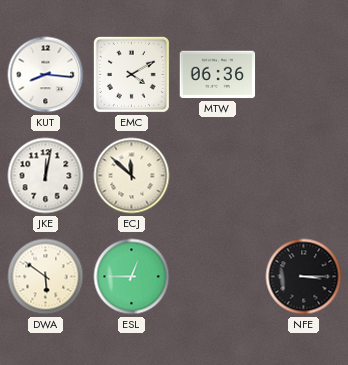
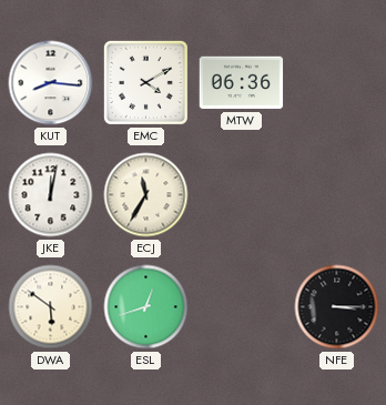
ECJ: 11:52 -> 11:35 (146, 195)
ESL: 12:45 -> 12:42 (146, 307)
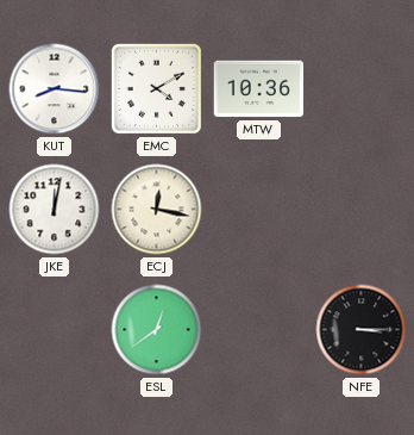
MTW: 06:36 -> 10:36 (259, 89)
ECJ: 11:35 -> 12:17 (157, 210)
DWA: 5:51 -> none (51, 307)
ESL: 12:42 -> 12:39 (157, 330)
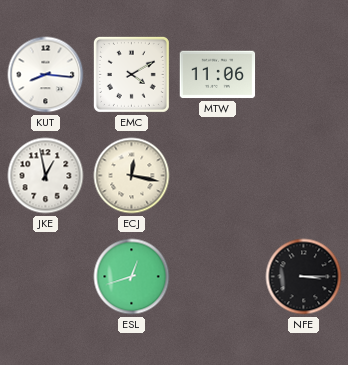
MTW: 10:36 -> 11:06 (218, 75)
JKE: 12:02 -> 12:58 (46, 176)
ESL: 12:39 -> 12:42 (132, 277)
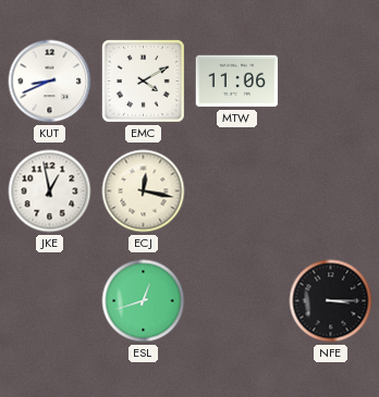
KUT: 8:16 -> 8:41 (50, 82)
